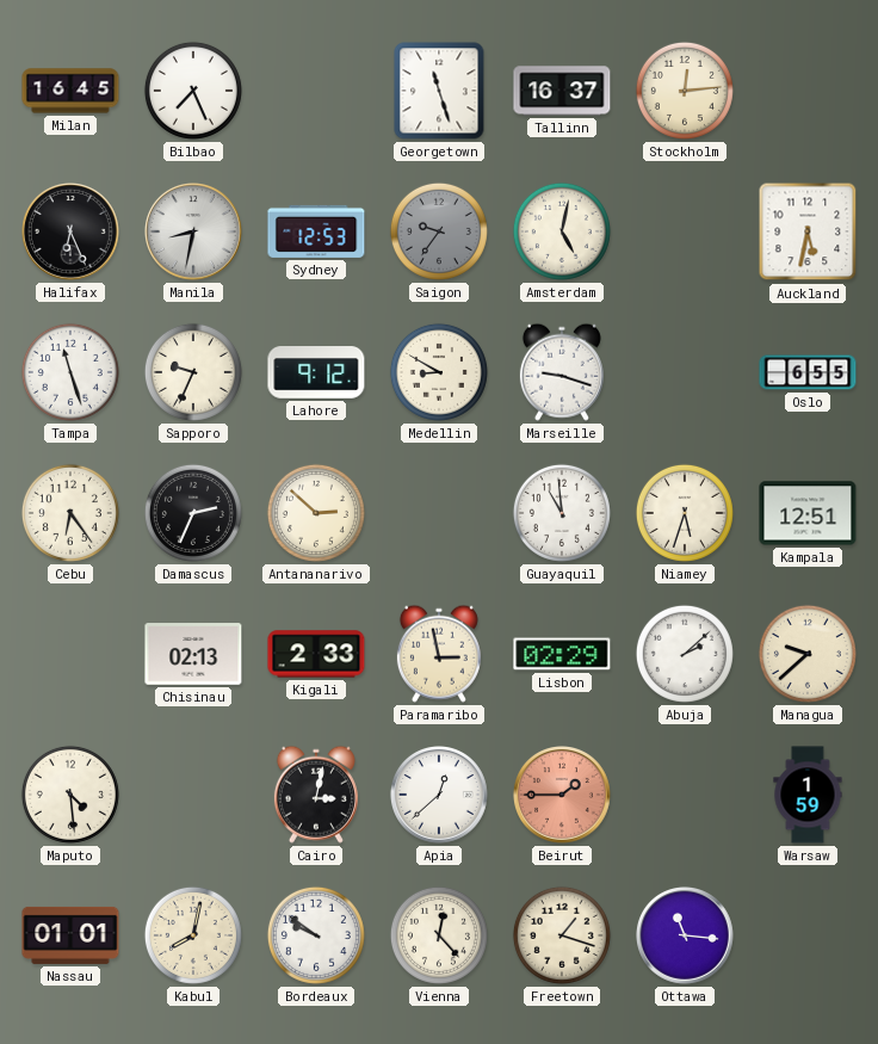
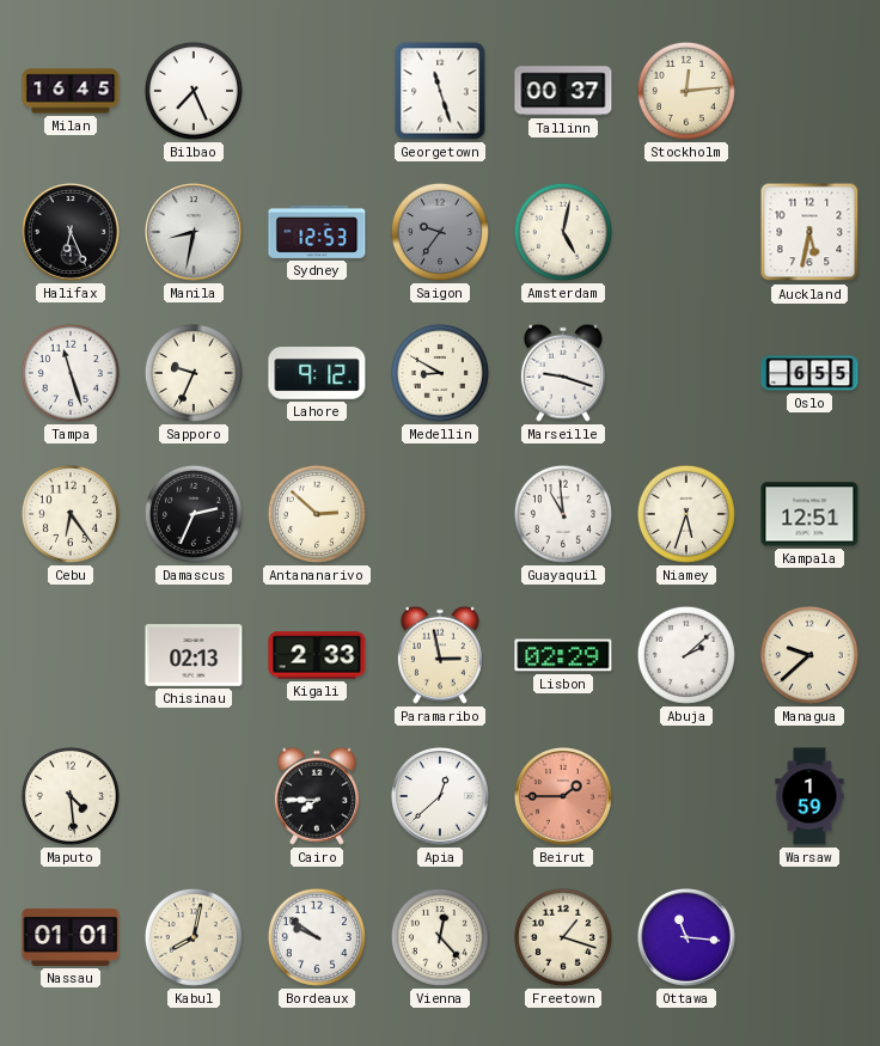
Tallinn: 16:37 -> 00:37 (563, 91)
Cairo: 3:02 -> 7:45 (317, 796)
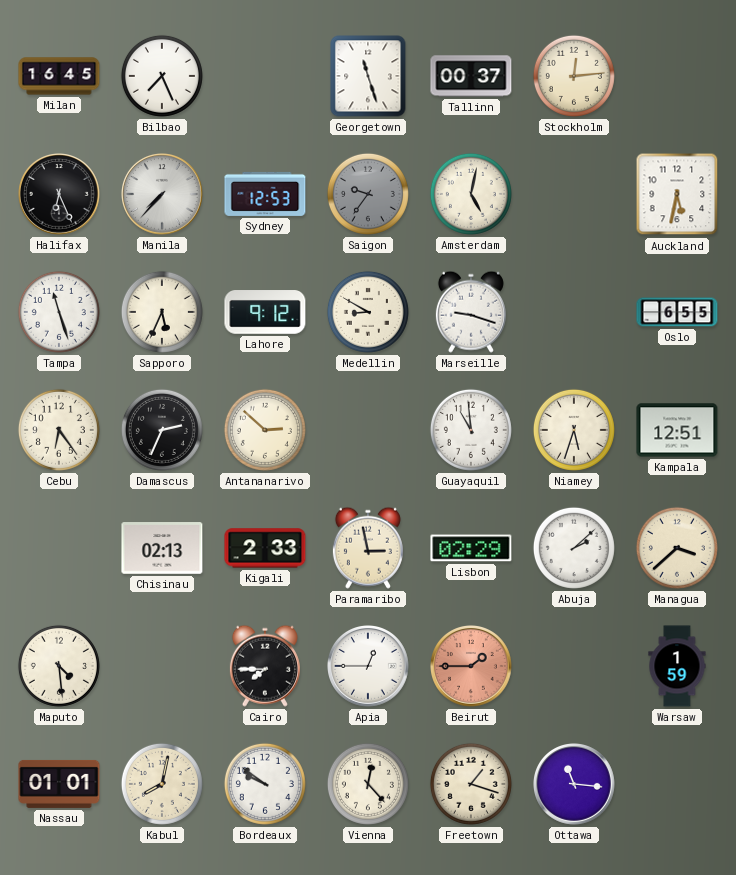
Manila: 8:32 -> 7:37 (163, 195)
Sapporo: 9:34 -> 5:34 (162, 312)
Managua: 9:38 -> 3:38 (677, 548)
Apia: 12:38 -> 12:45 (369, 667)
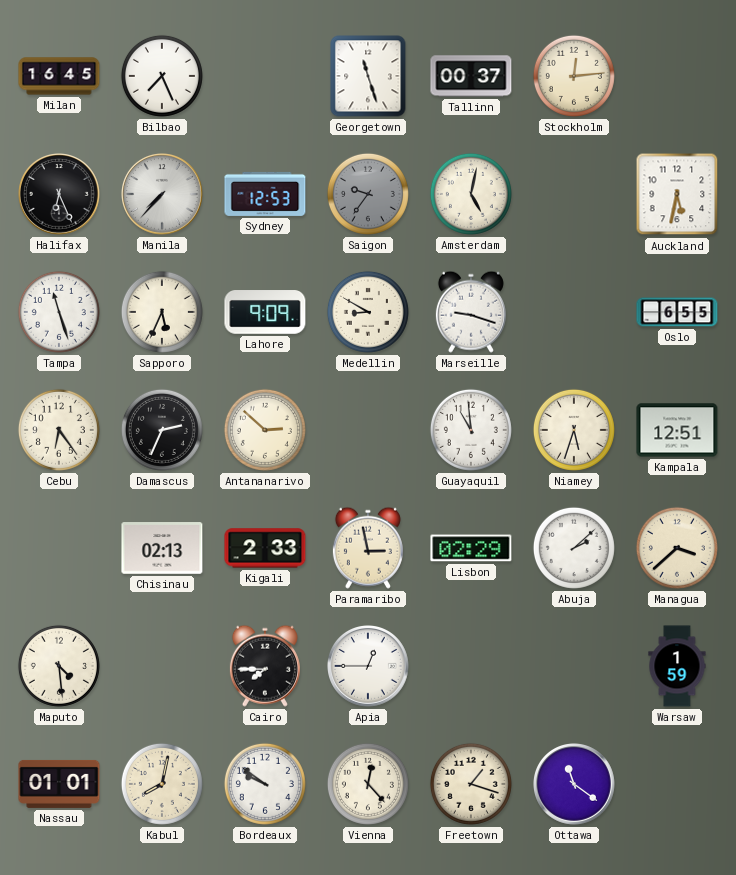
Lahore: 9:12 -> 9:09 (265, 312)
Beirut: 1:45 -> none (472, 667)
Ottawa: 11:16 -> 11:21 (575, 785)
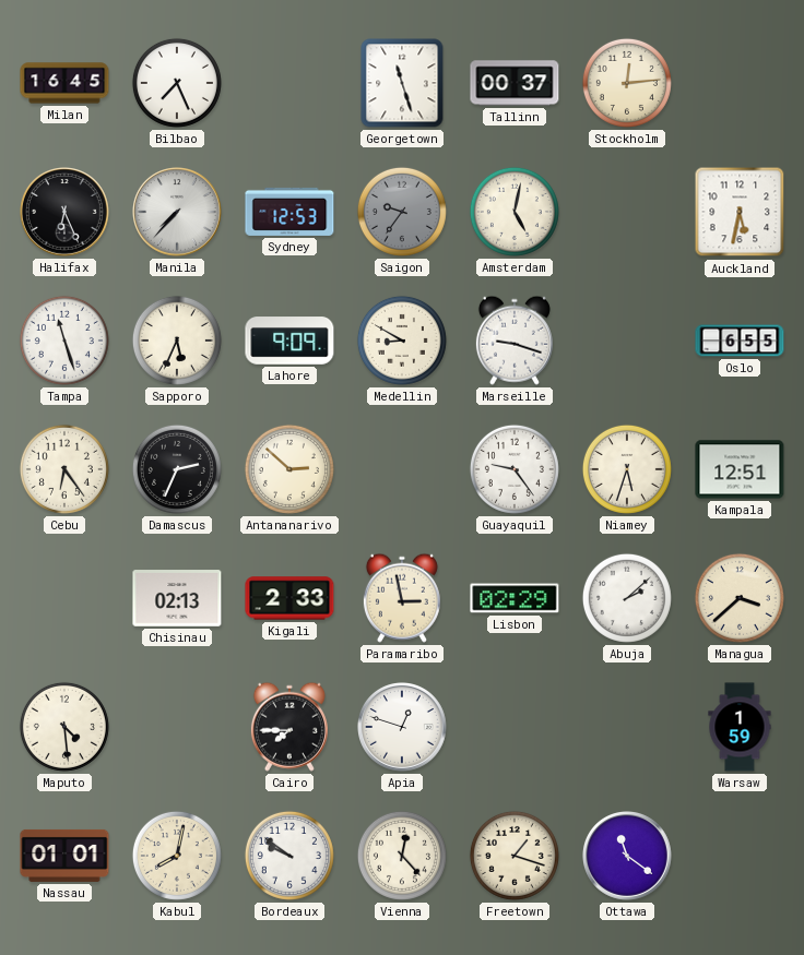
Guayaquil: 10:59 -> 9:24 (515, 469)
Apia: 12:45 -> 12:48 (403, 728)
